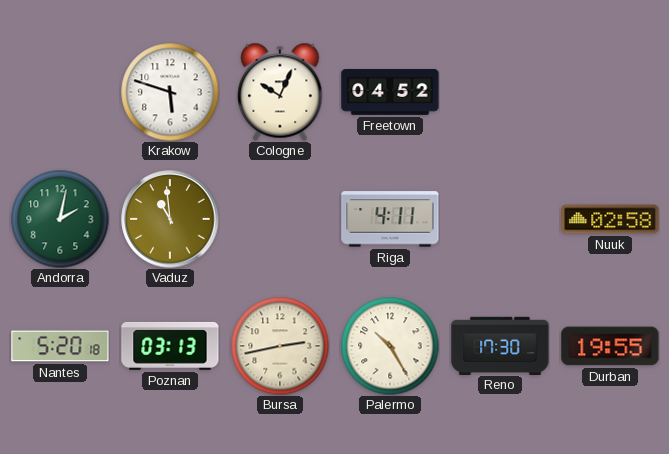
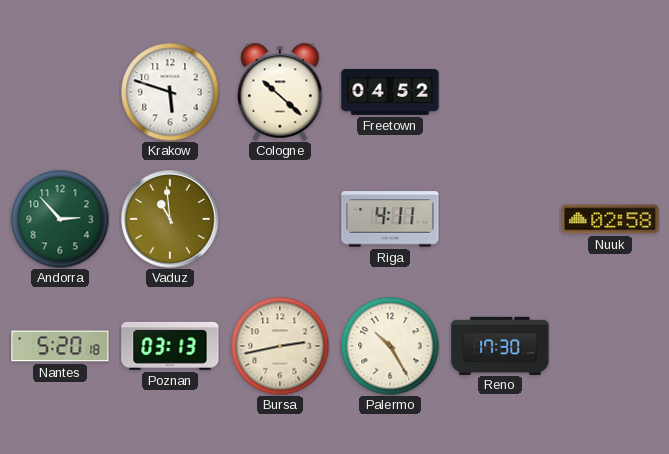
Cologne: 10:04 -> 10:22 (280, 92)
Andorra: 2:02 -> 2:53 (60, 219)
Durban: 19:55 -> none (610, 346)
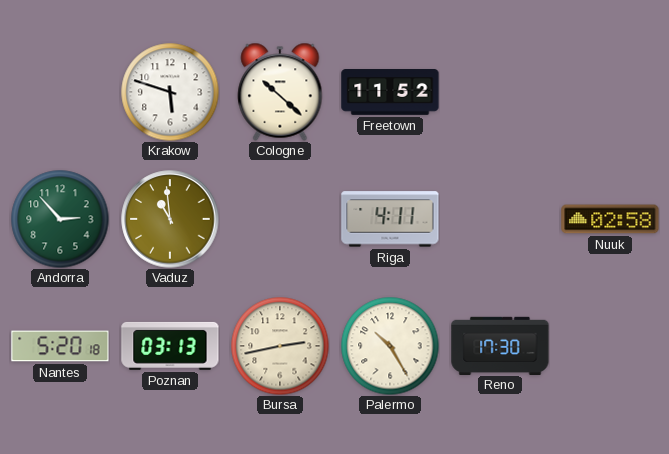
Freetown: 04:52 -> 11:52 (390, 93)
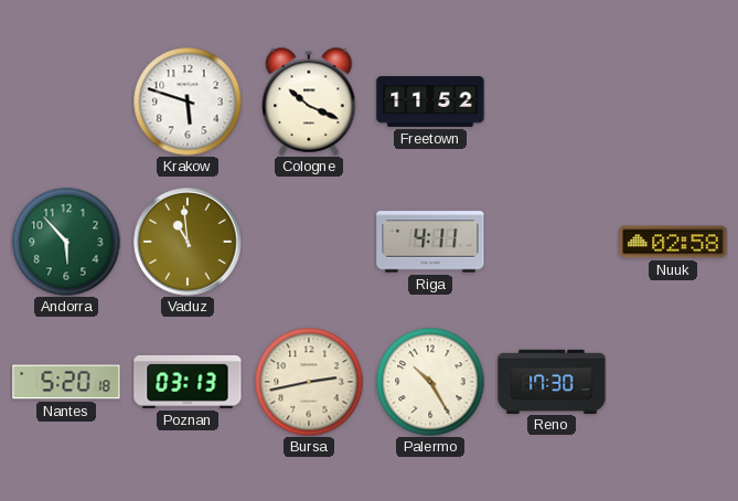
Cologne: 10:22 -> 10:19 (309, 102)
Andorra: 2:53 -> 5:53 (66, 242)
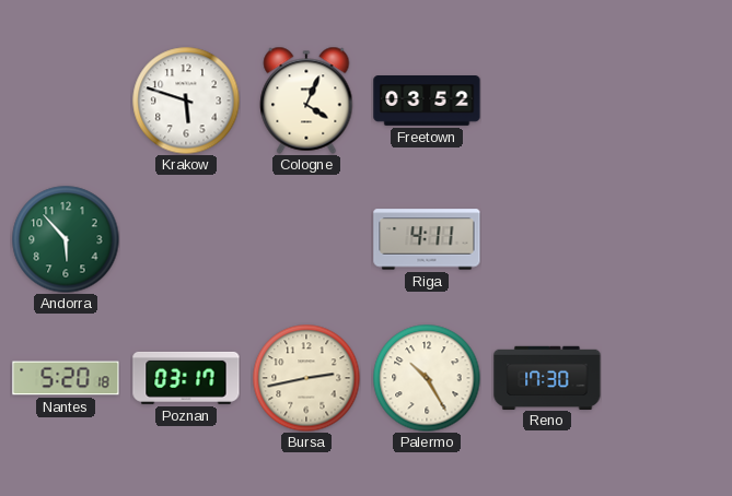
Cologne: 10:19 -> 4:04 (306, 101)
Freetown: 11:52 -> 03:52 (427, 102)
Vaduz: 10:59 -> none (188, 242)
Nuuk: 02:58 -> none (673, 242)
Poznan: 03:13 -> 03:17 (186, 378)
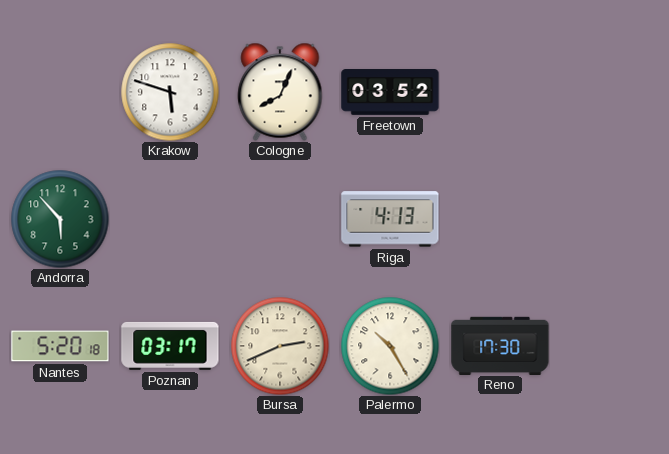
Cologne: 4:04 -> 8:04 (280, 92)
Riga: 4:11 -> 4:13 (390, 219)
Bursa: 2:43 -> 2:41 (280, 346)
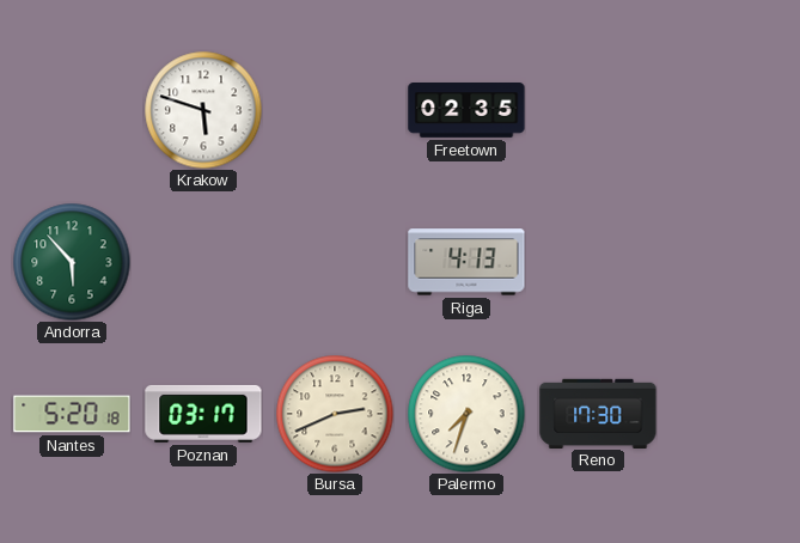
Cologne: 8:04 -> none (280, 92)
Freetown: 03:52 -> 02:35 (466, 111)
Palermo: 10:25 -> 7:33 (466, 414)
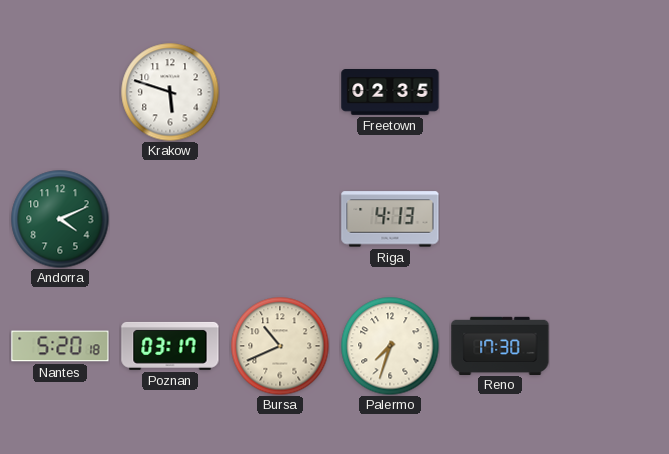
Andorra: 5:53 -> 4:11 (60, 219)
Bursa: 2:41 -> 10:41 (280, 346)
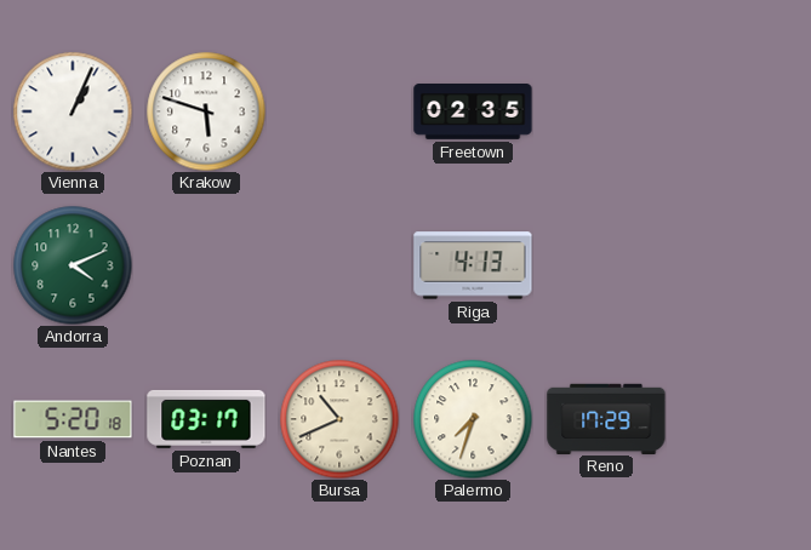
Vienna: none -> 1:04 (73, 111)
Reno: 17:30 -> 17:29 (606, 418)
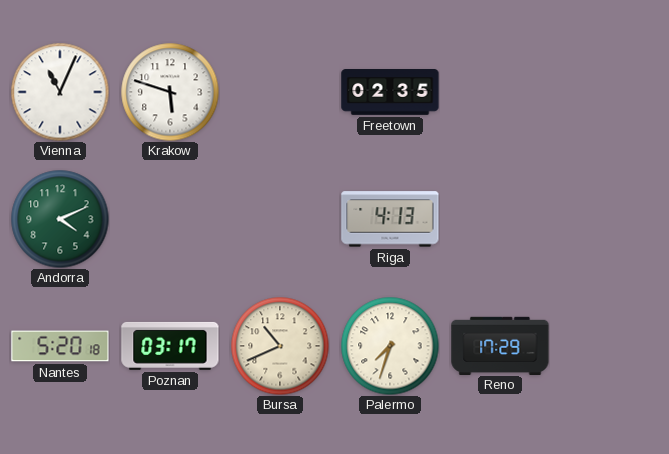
Vienna: 1:04 -> 11:04 (60, 92)
